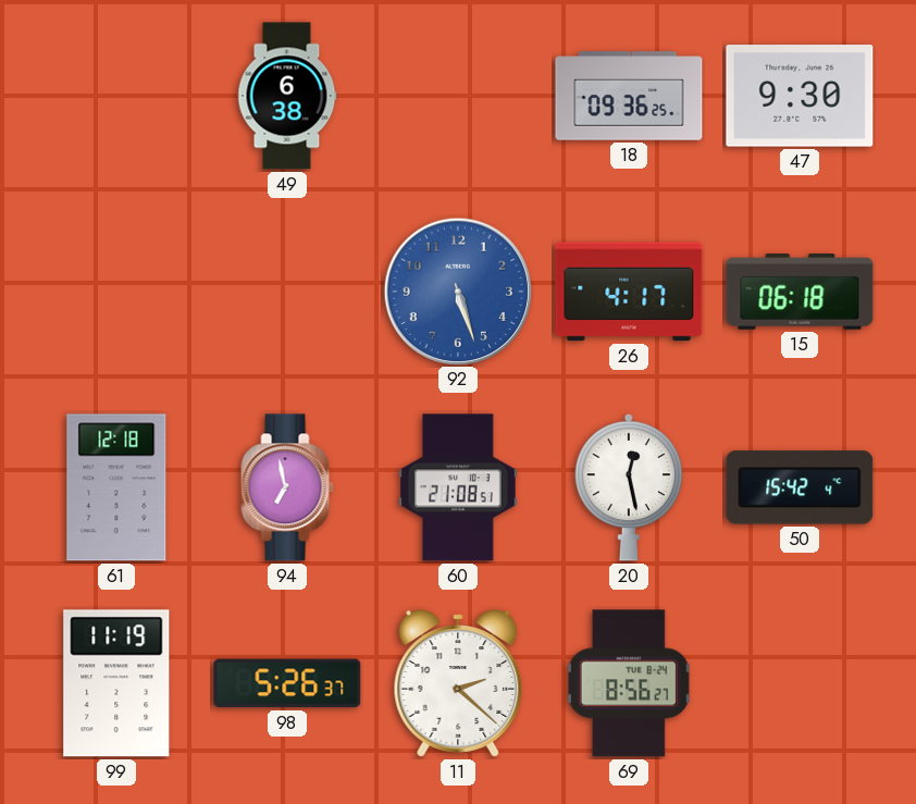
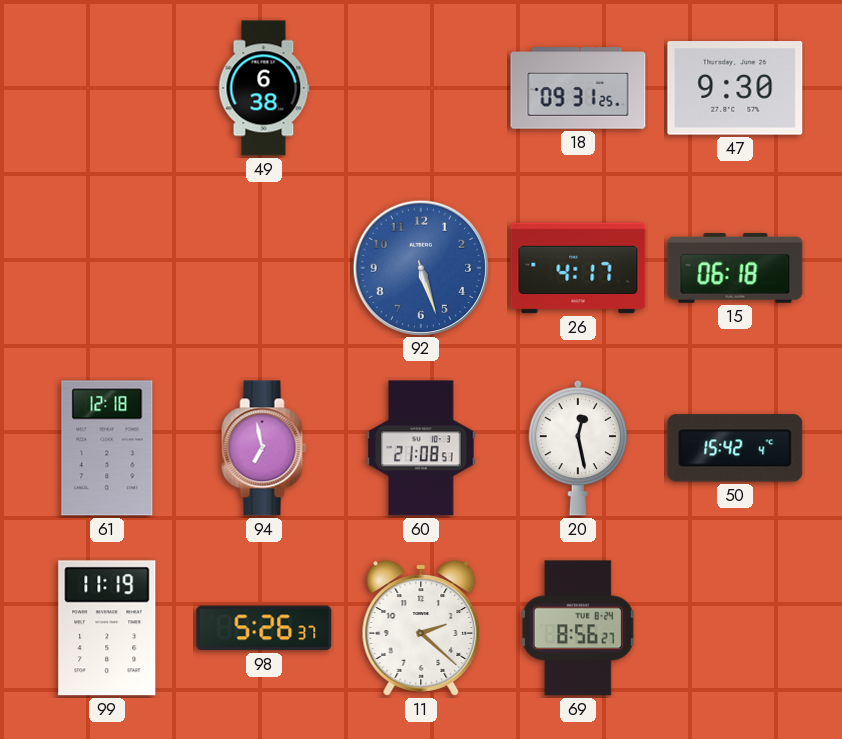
18: 09:36 -> 09:31 (578, 88)
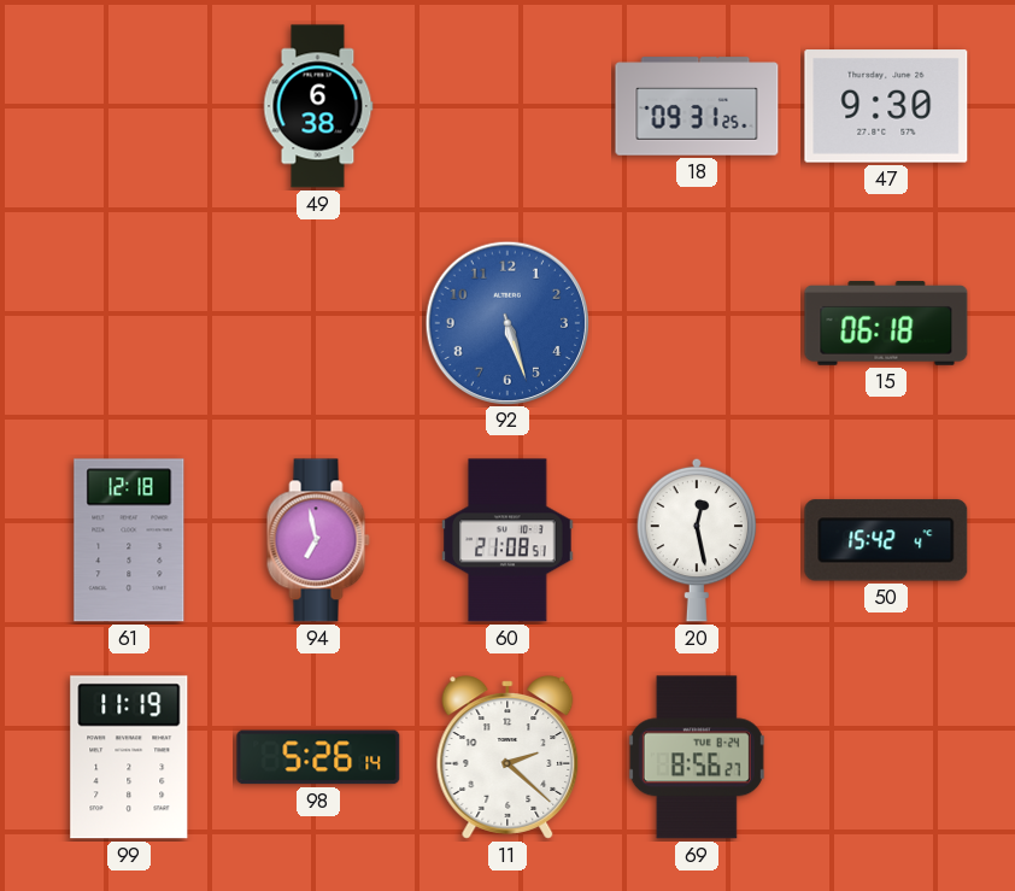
26: 4:17 -> none (578, 268)
98: 5:26:37 -> 5:26:14 (318, 757)
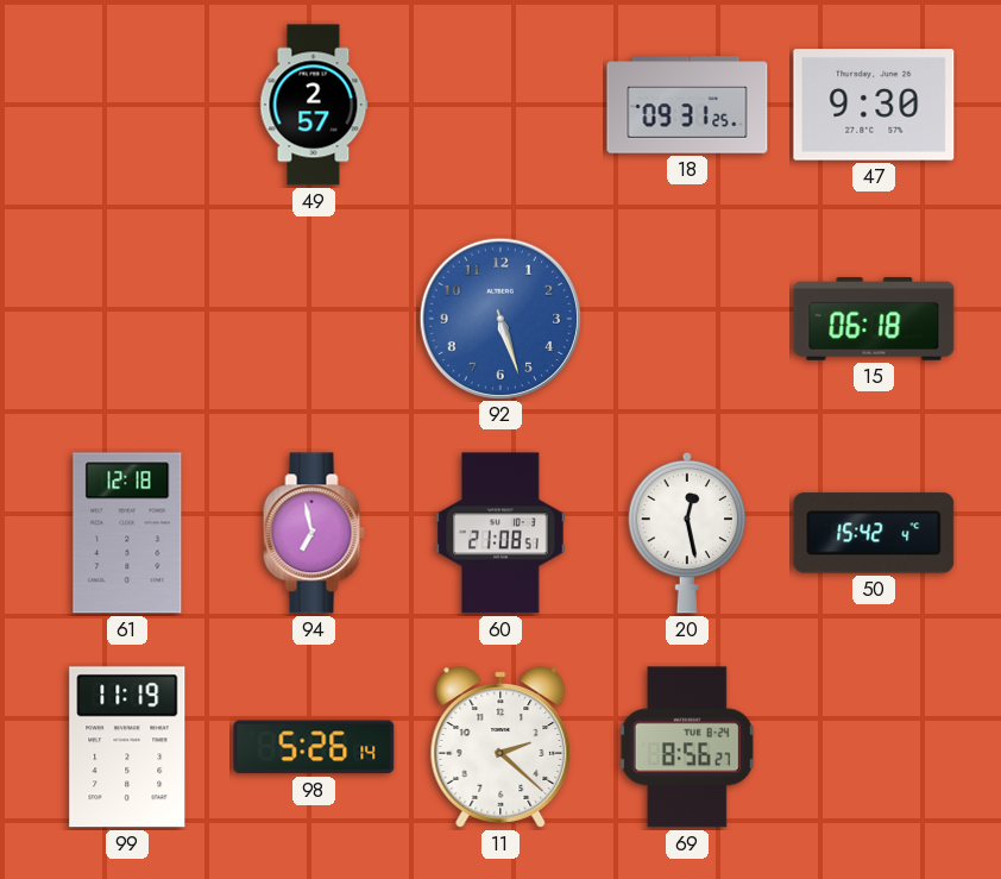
49: 6:38 -> 2:57 (314, 105)
